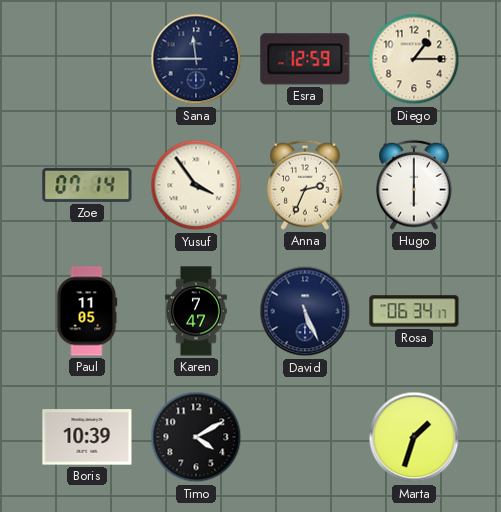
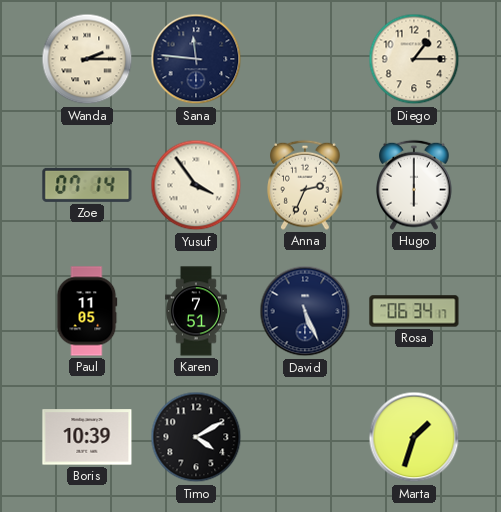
Wanda: none -> 2:15 (87, 59)
Sana: 11:45 -> 11:46 (196, 59)
Esra: 12:59 -> none (305, 59)
Karen: 7:47 -> 7:51 (196, 311)
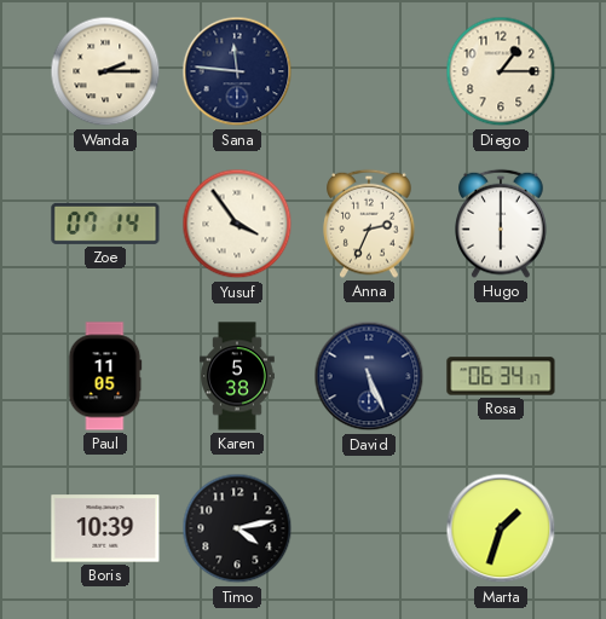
Karen: 7:51 -> 5:38 (237, 376)
Timo: 4:10 -> 4:13 (237, 528)
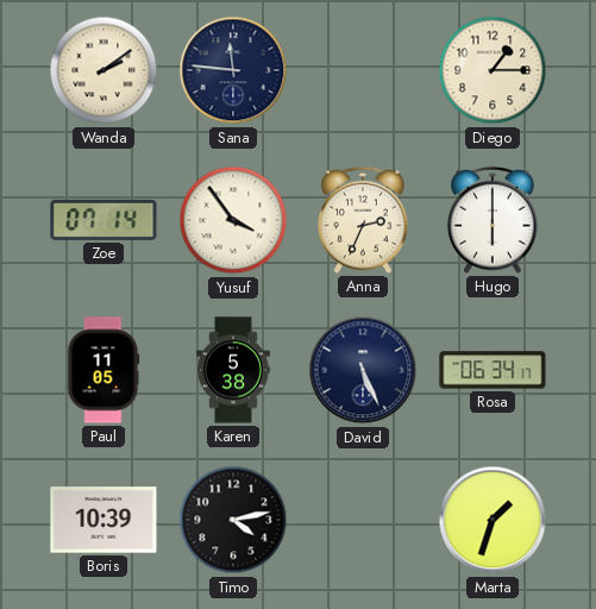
Wanda: 2:15 -> 2:09 (103, 70)
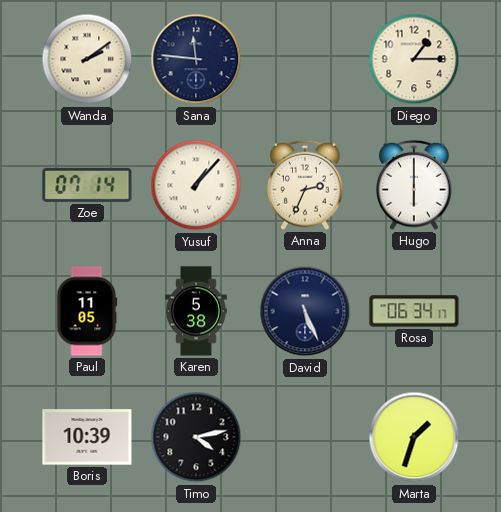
Yusuf: 3:54 -> 1:07 (196, 185)
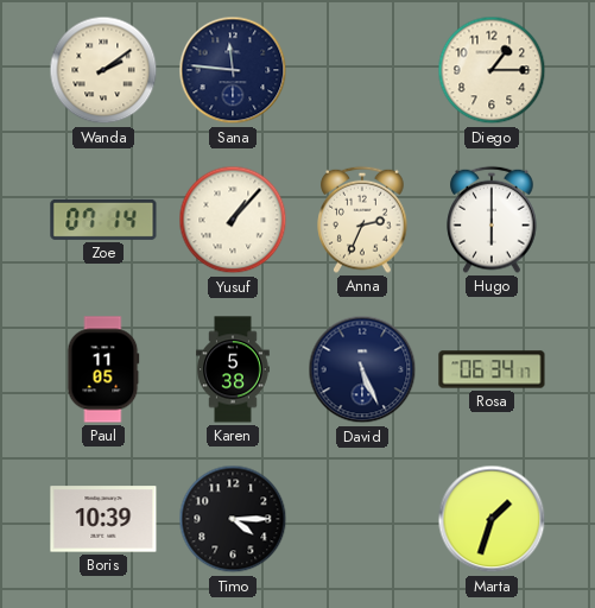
Timo: 4:13 -> 4:15 (233, 519)
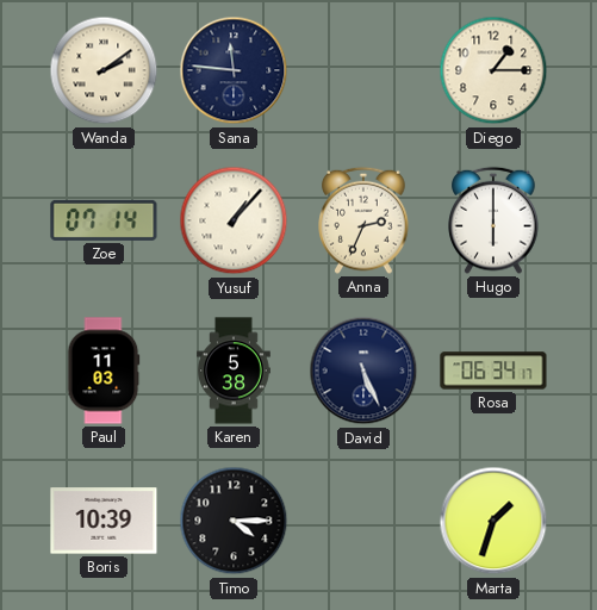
Paul: 11:05 -> 11:03 (104, 371)
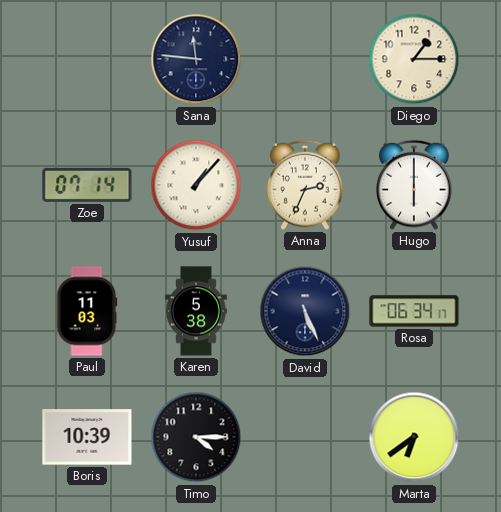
Wanda: 2:09 -> none (104, 70)
Marta: 1:33 -> 6:39 (414, 437)
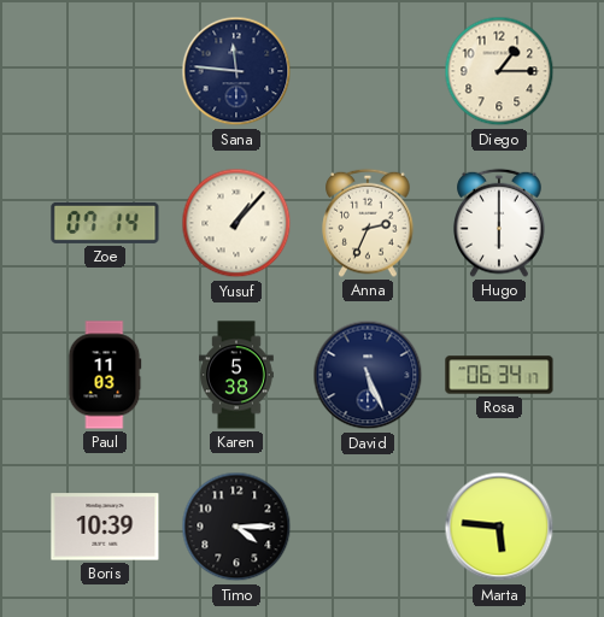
Marta: 6:39 -> 5:46 (499, 527)
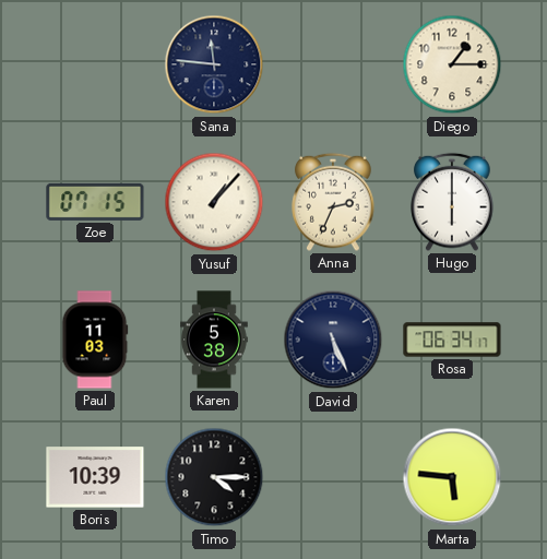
Zoe: 07:14 -> 07:15 (95, 202)
